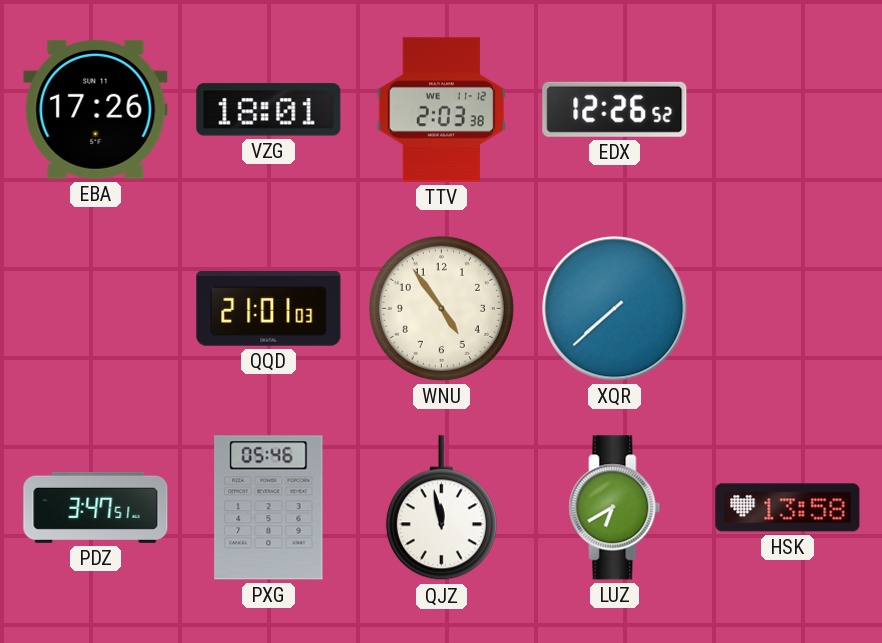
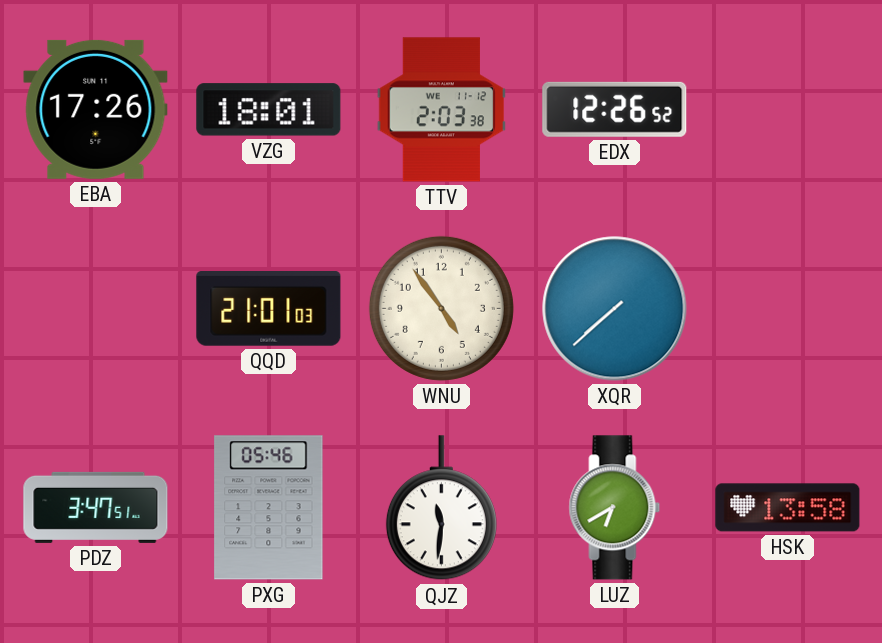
QJZ: 11:58 -> 11:31 (441, 508)
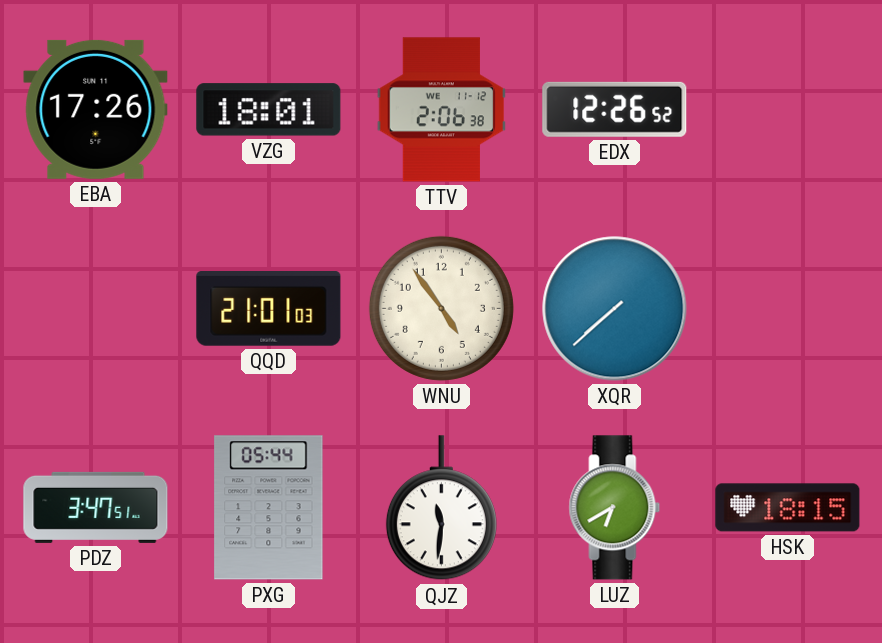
TTV: 2:03 -> 2:06 (441, 110)
PXG: 05:46 -> 05:44 (269, 508)
HSK: 13:58 -> 18:15 (788, 508)
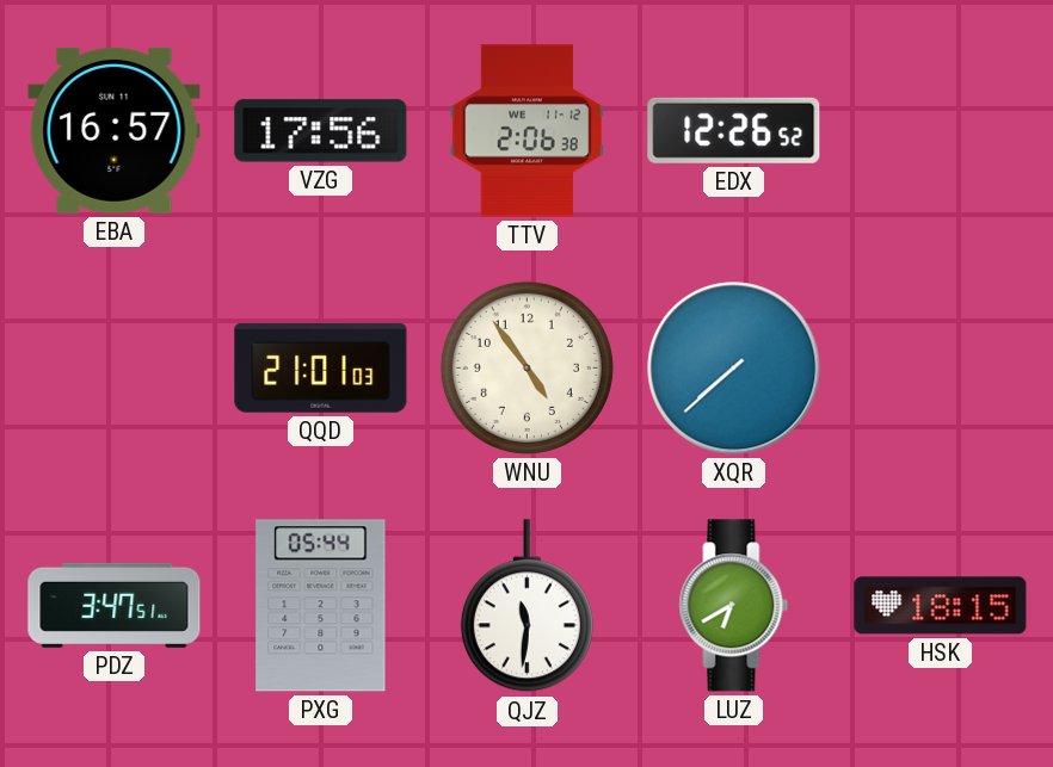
EBA: 17:26 -> 16:57 (115, 130)
VZG: 18:01 -> 17:56 (321, 131)
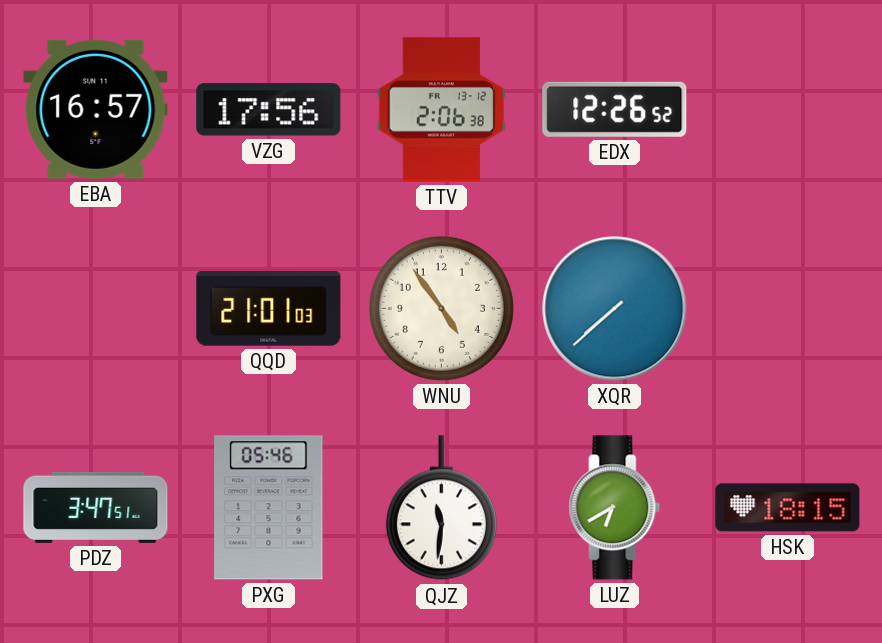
TTV date: WE 11-12 -> FR 13-12 (441, 110)
PXG: 05:44 -> 05:46 (269, 508)
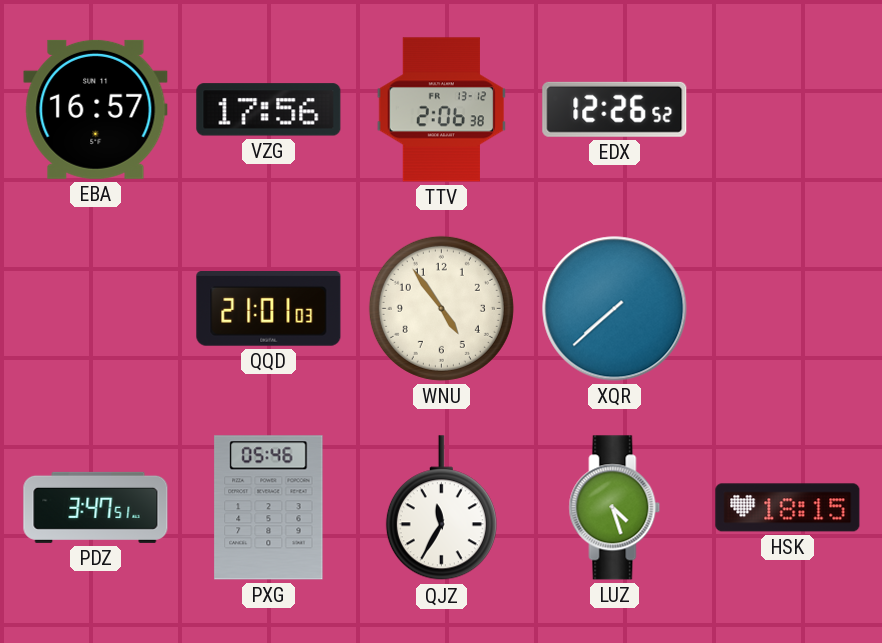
QJZ: 11:31 -> 11:35 (441, 508)
LUZ: 6:40 -> 4:27 (615, 508)
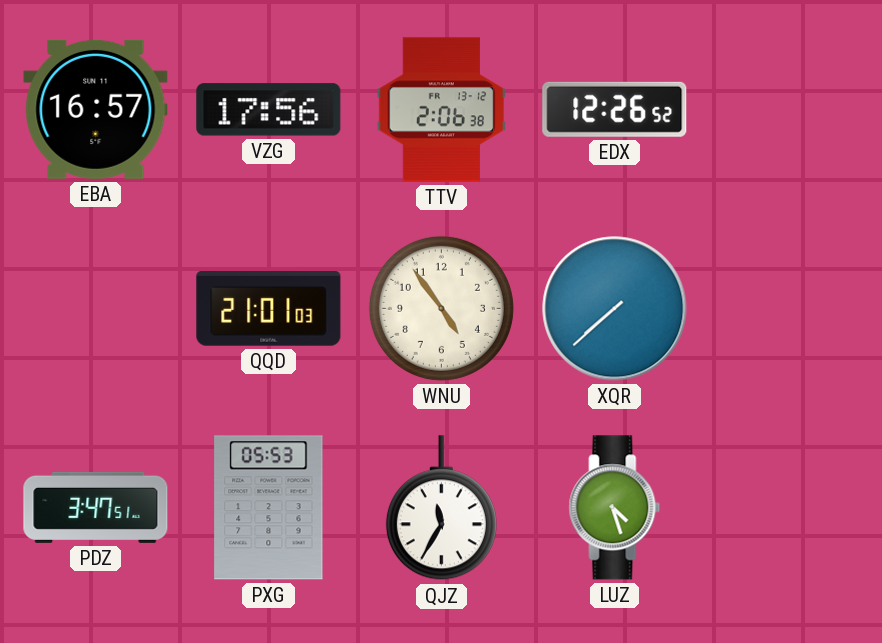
PXG: 05:46 -> 05:53 (269, 508)
HSK: 18:15 -> none (788, 508)
